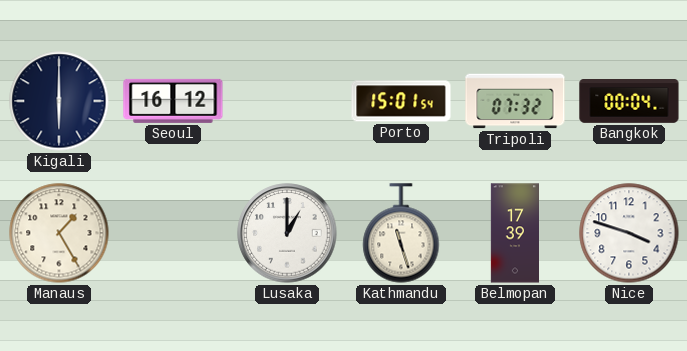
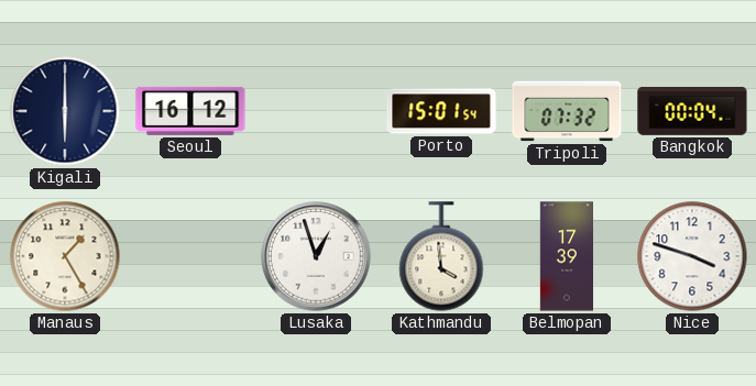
Lusaka: 1:00 -> 12:57 (316, 256)
Kathmandu: 11:27 -> 3:59 (441, 256)
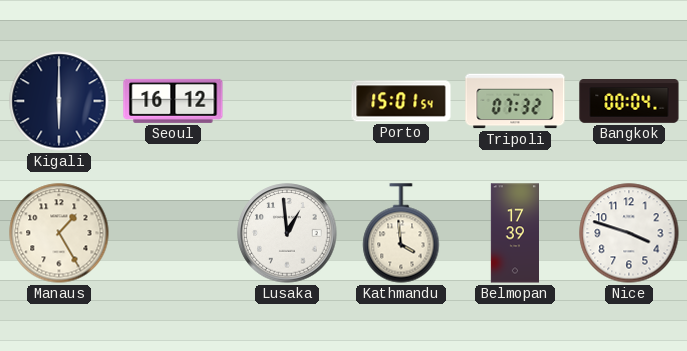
Lusaka: 12:57 -> 12:59 (287, 233)
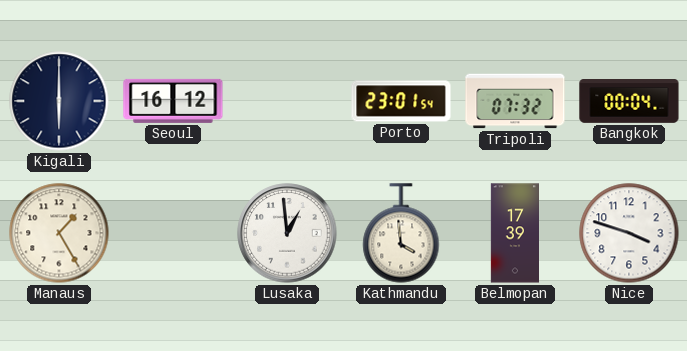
Porto: 15:01 -> 23:01 (401, 101)
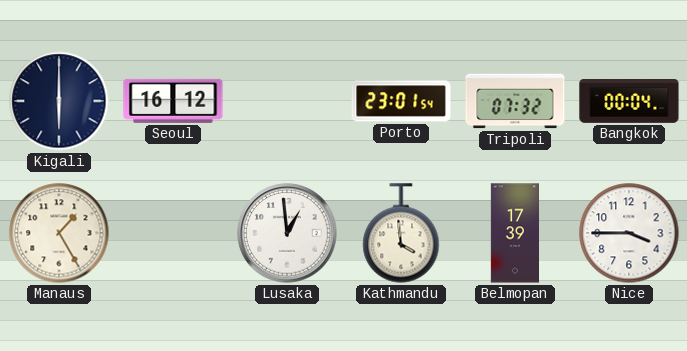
Nice: 3:48 -> 3:45 (629, 233)
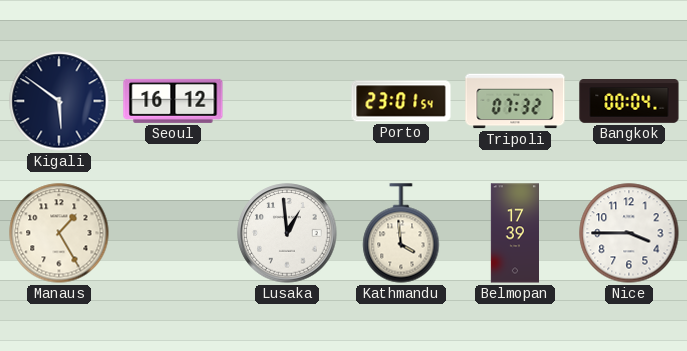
Kigali: 6:00 -> 5:51 (59, 101)
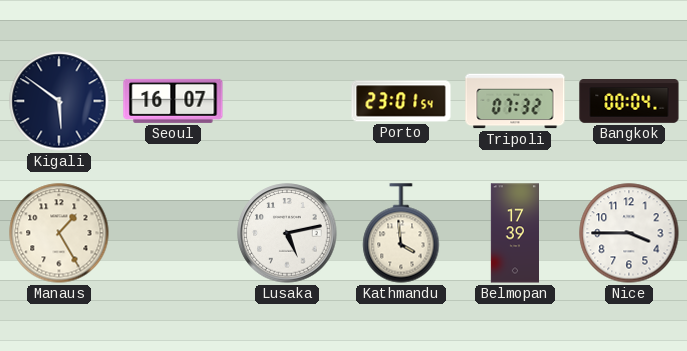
Seoul: 16:12 -> 16:07 (173, 101)
Lusaka: 12:59 -> 5:13 (287, 233)
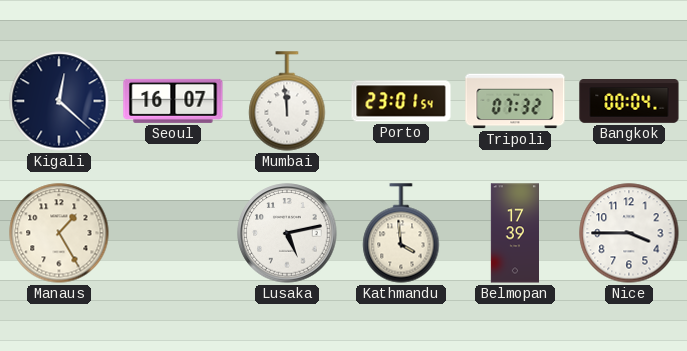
Kigali: 5:51 -> 12:22 (59, 101)
Mumbai: none -> 11:59 (287, 101)
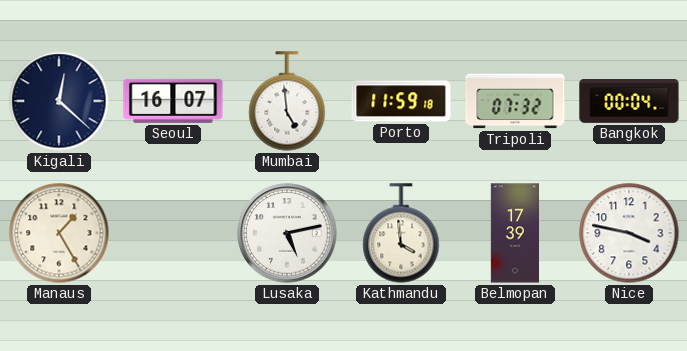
Mumbai: 11:59 -> 4:59 (287, 101)
Porto: 23:01 -> 11:59 (401, 101)
Nice: 3:45 -> 3:47 (629, 233)
